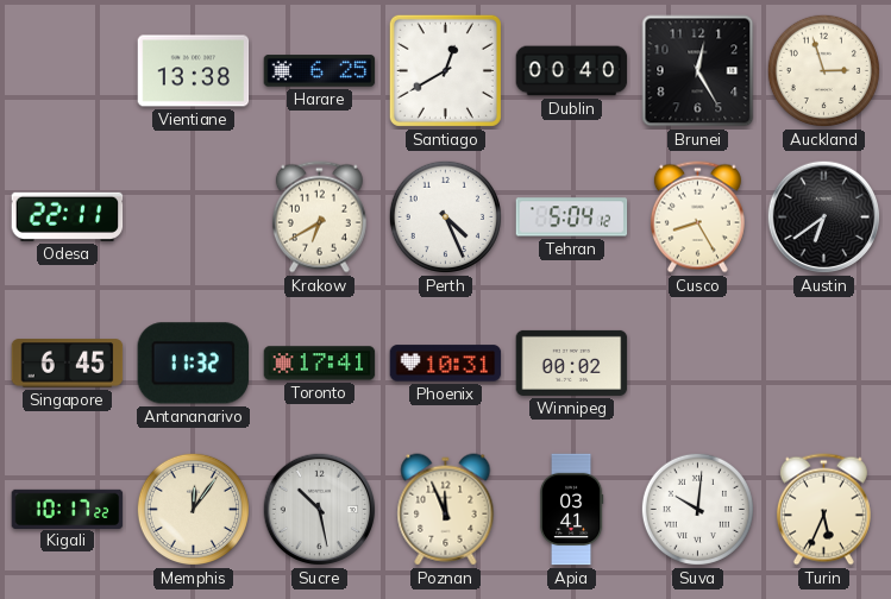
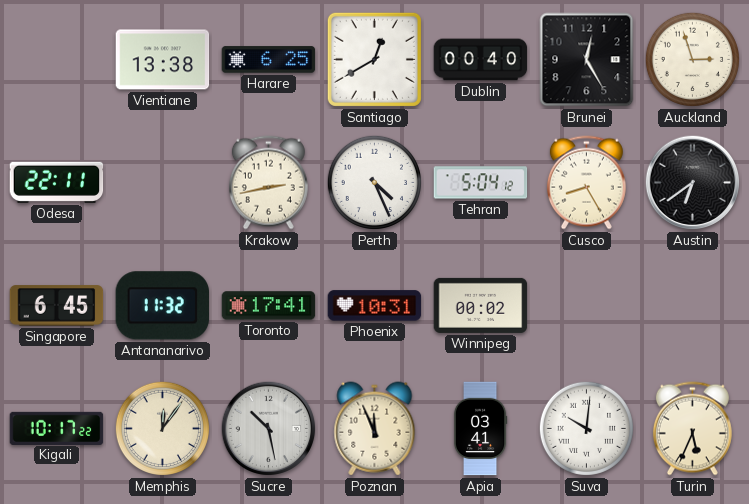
Krakow: 6:40 -> 2:43 (268, 183)
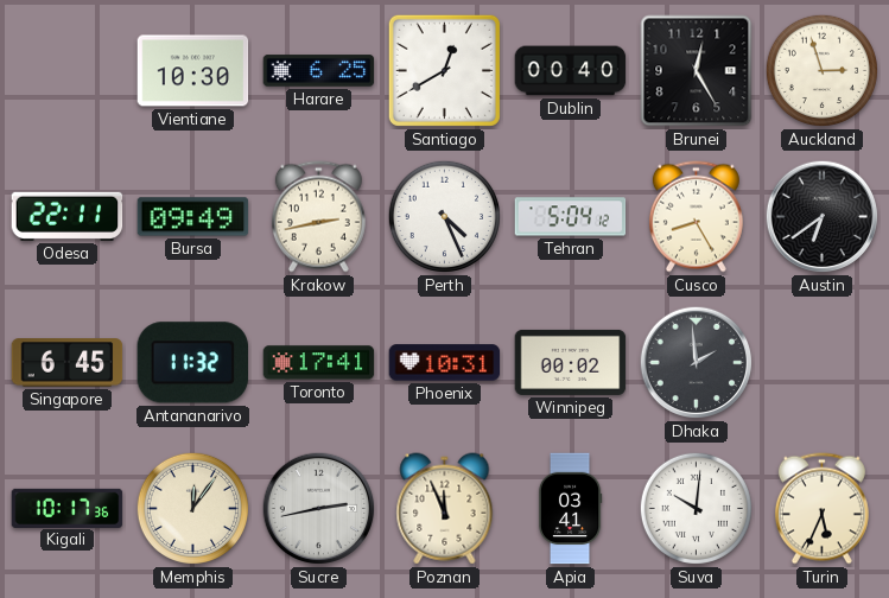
Vientiane: 13:38 -> 10:30 (193, 71)
Bursa: none -> 09:49 (193, 217)
Dhaka: none -> 1:59 (697, 363)
Kigali: 10:17:22 -> 10:17:36 (68, 508)
Sucre: 10:28 -> 2:43 (319, 509)
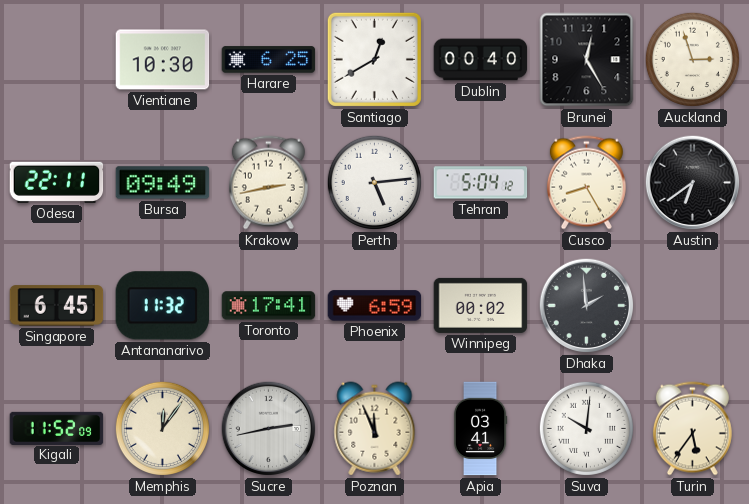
Perth: 4:26 -> 5:14 (374, 182)
Phoenix: 10:31 -> 6:59 (375, 306)
Kigali: 10:17 -> 11:52 (57, 428)
Turin: 5:34 -> 5:36 (692, 429)
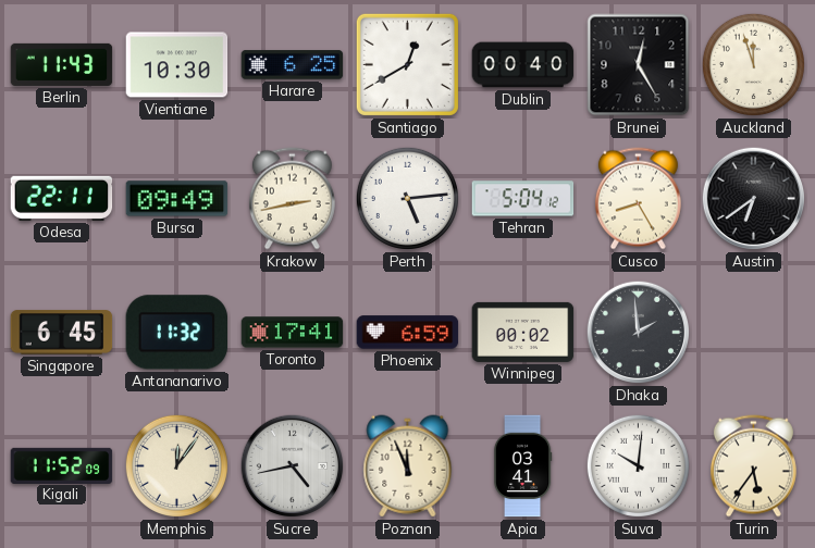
Berlin: none -> 11:43 (62, 64)
Auckland: 2:57 -> 11:57 (753, 64)
Sucre: 2:43 -> 4:43 (293, 466)
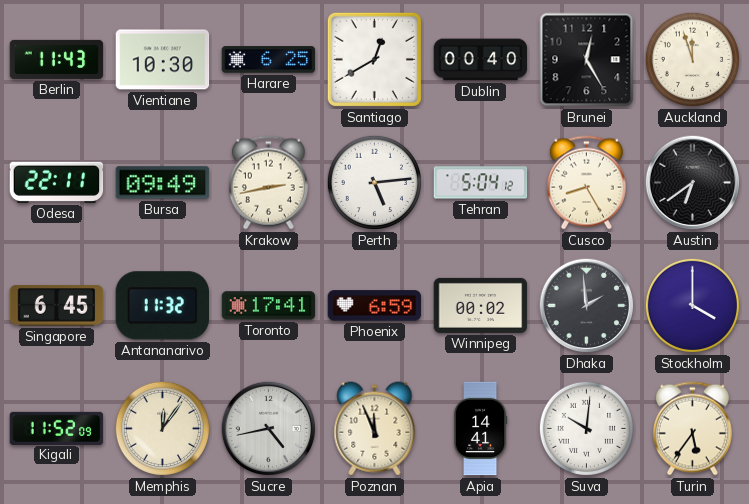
Stockholm: none -> 4:00 (692, 305)
Apia: 03:41 -> 14:41 (480, 429)
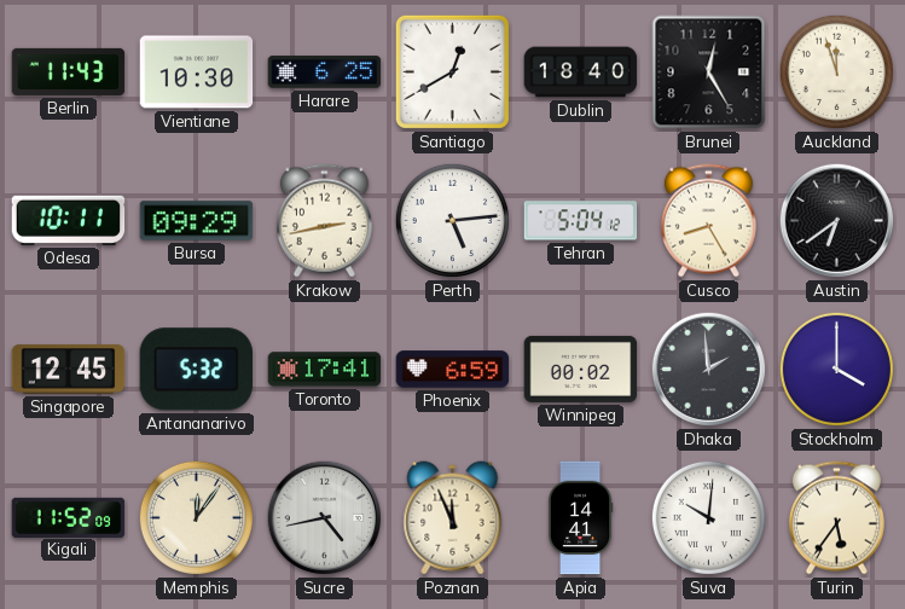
Dublin: 00:40 -> 18:40 (581, 72)
Odesa: 22:11 -> 10:11 (69, 220)
Bursa: 09:49 -> 09:29 (197, 221)
Singapore: 6:45 -> 12:45 (69, 370)
Antananarivo: 11:32 -> 5:32 (196, 370)
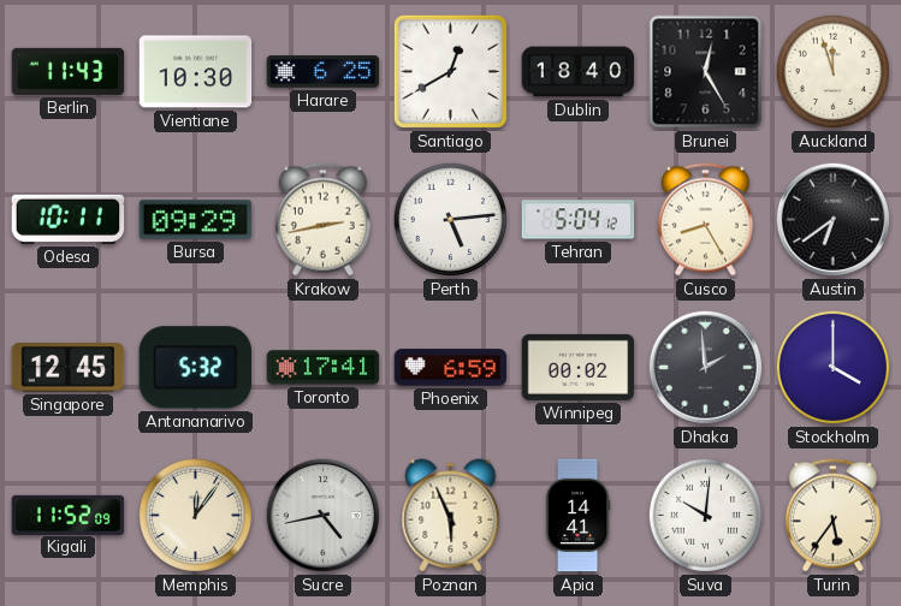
Poznan: 11:56 -> 5:56 (451, 516)
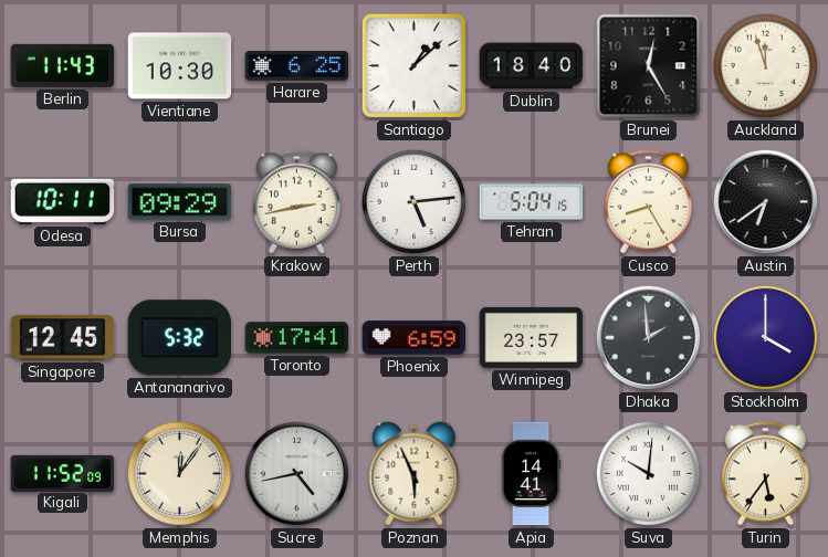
Santiago: 12:40 -> 1:08 (413, 65)
Tehran: 5:04:12 -> 5:04:15 (532, 202)
Winnipeg: 00:02 -> 23:57 (532, 337)
